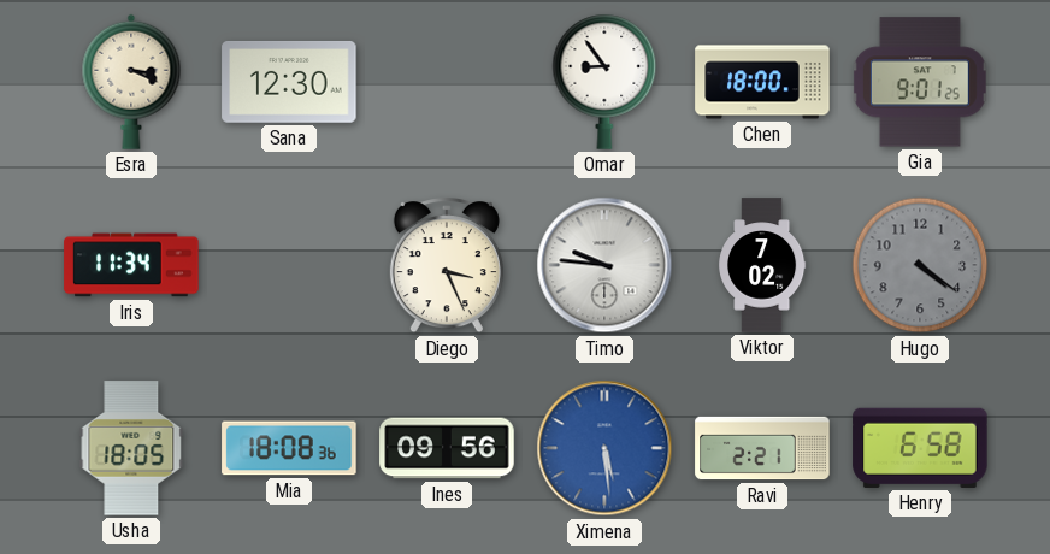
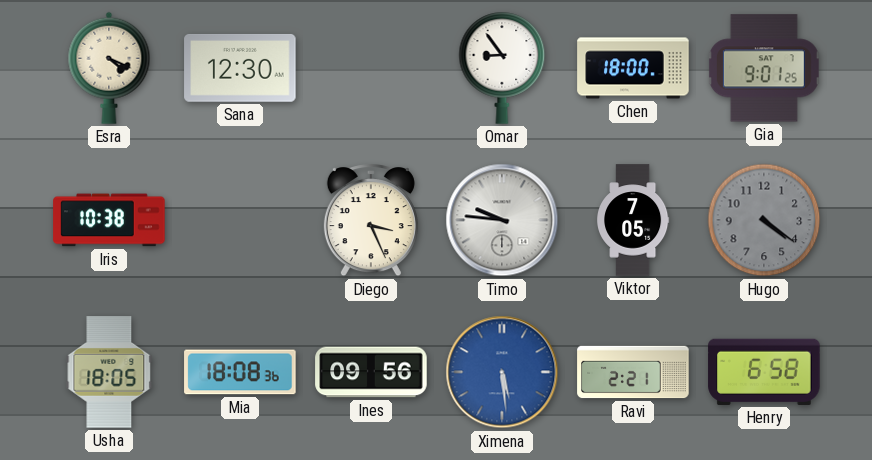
Esra: 3:19 -> 4:19 (109, 68)
Iris: 11:34 -> 10:38 (109, 220)
Viktor: 7:02 -> 7:05 (634, 220)
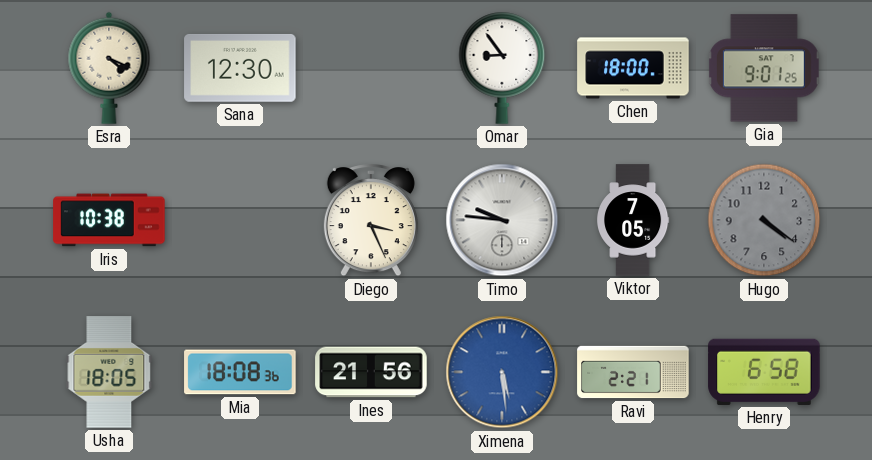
Ines: 09:56 -> 21:56 (371, 372)
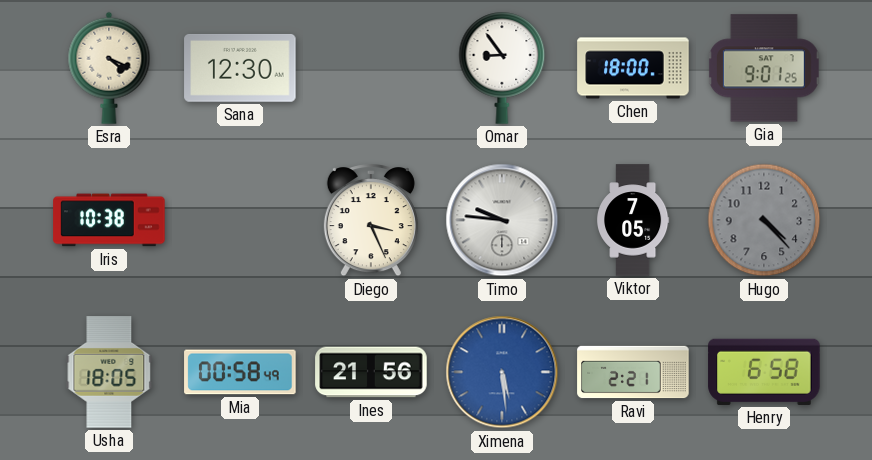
Hugo: 4:21 -> 4:23 (764, 220)
Mia: 18:08 -> 00:58 (240, 372)
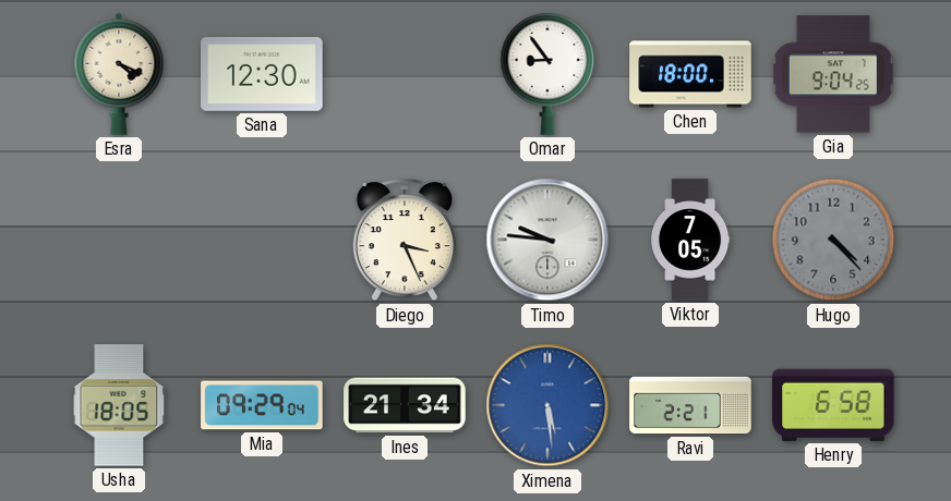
Gia: 9:01 -> 9:04 (833, 74)
Iris: 10:38 -> none (109, 220)
Mia: 00:58 -> 09:29 (262, 405)
Ines: 21:56 -> 21:34 (405, 405)
